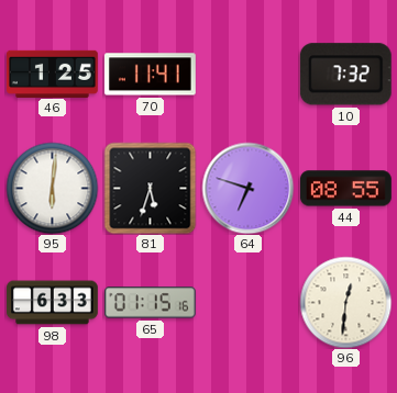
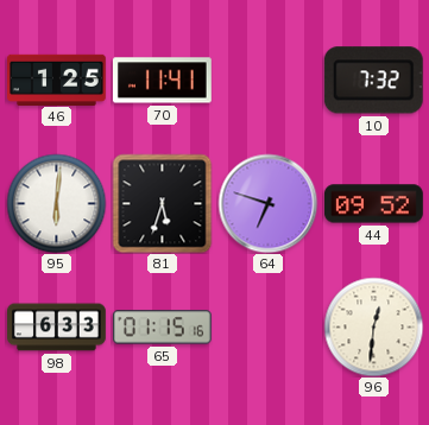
44: 08:55 -> 09:52 (373, 204)
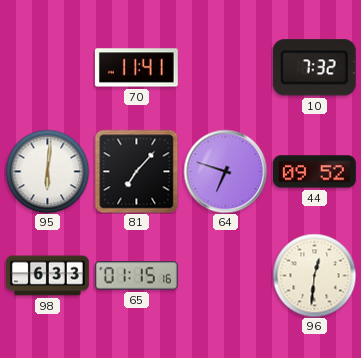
46: 1:25 -> none (57, 80)
81: 5:33 -> 7:07 (136, 171)
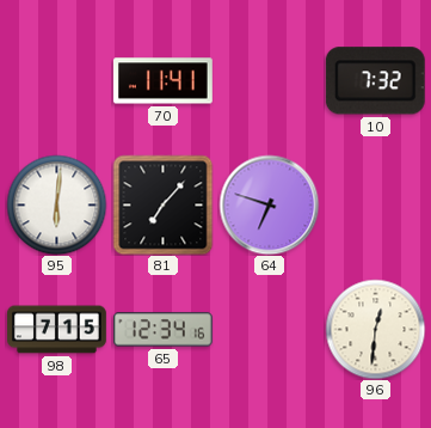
44: 09:52 -> none (314, 172)
98: 6:33 -> 7:15 (57, 330)
65: 01:15 -> 12:34 (162, 330)
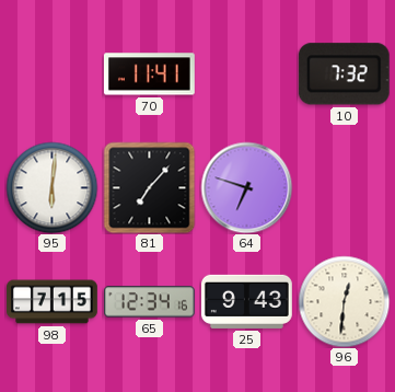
25: none -> 9:43 (246, 301)
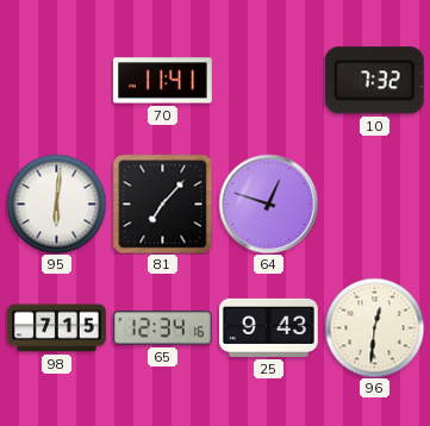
64: 6:48 -> 12:48 (268, 203)
